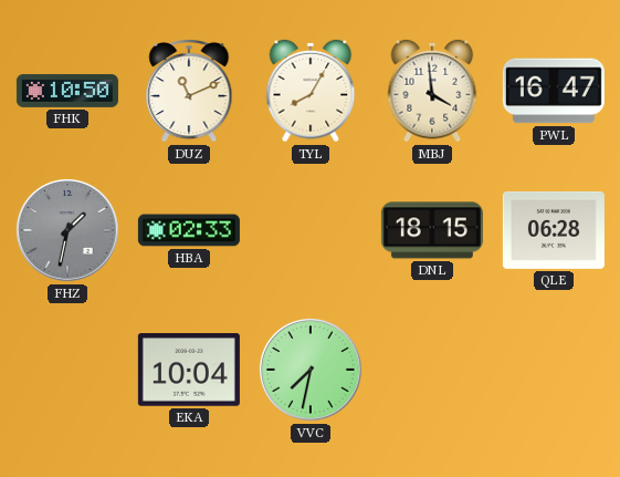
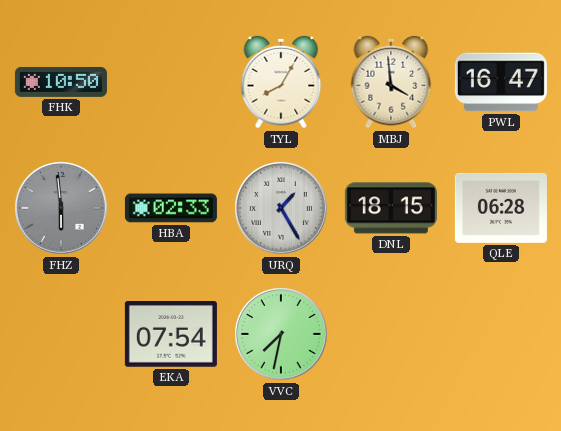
DUZ: 11:11 -> none (189, 91)
FHZ: 1:32 -> 5:59 (62, 209)
URQ: none -> 1:25 (282, 209)
EKA: 10:04 -> 07:54 (171, 335)
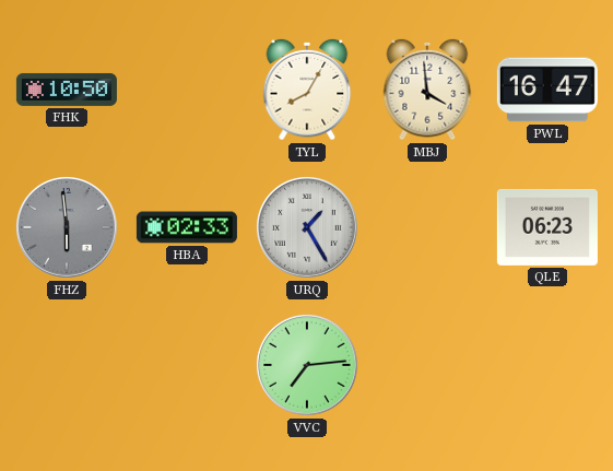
DNL: 18:15 -> none (391, 208)
QLE: 06:28 -> 06:23 (547, 227)
EKA: 07:54 -> none (171, 335)
VVC: 7:32 -> 7:14 (308, 366)
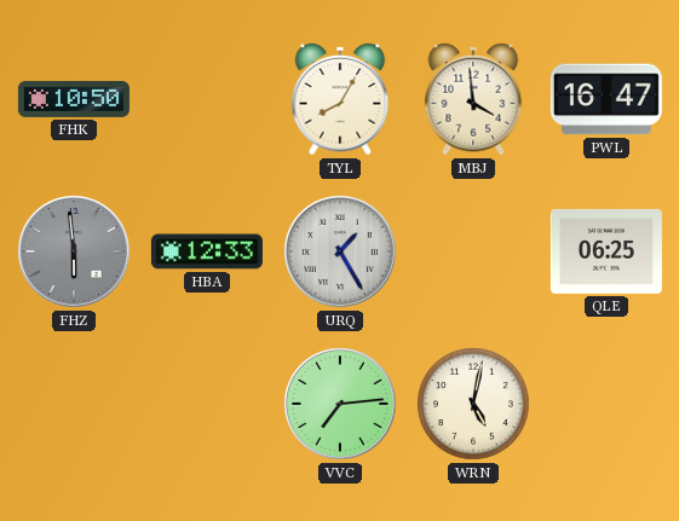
HBA: 02:33 -> 12:33 (207, 251)
QLE: 06:23 -> 06:25 (606, 251)
WRN: none -> 5:02 (473, 404)
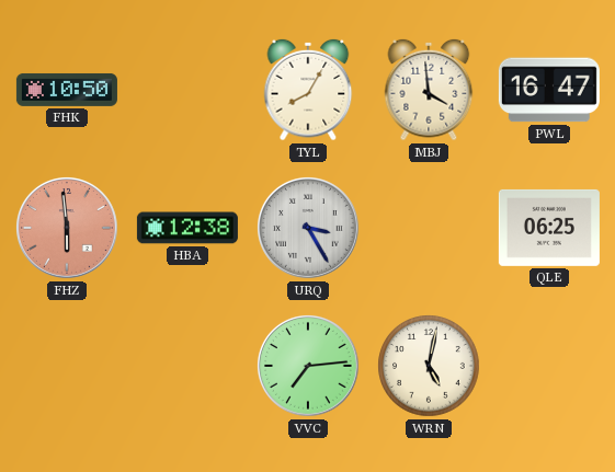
FHZ dial: grey -> salmon (68, 229)
HBA: 12:33 -> 12:38 (187, 228)
URQ: 1:25 -> 3:25 (309, 229)
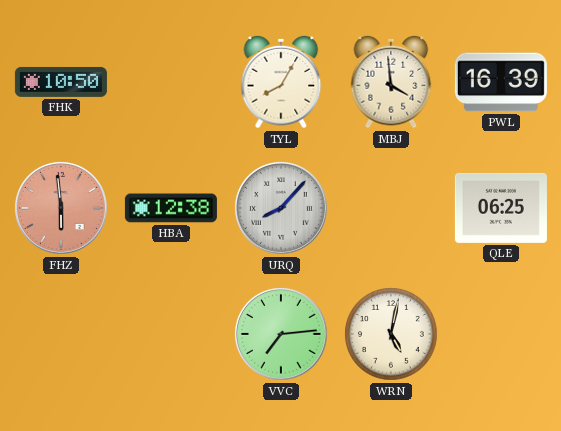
PWL: 16:47 -> 16:39 (501, 82)
URQ: 3:25 -> 8:07 (282, 209)
